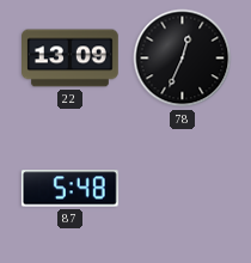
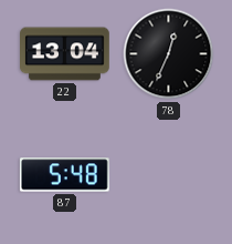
22: 13:09 -> 13:04 (65, 54)
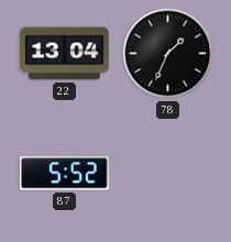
78: 12:34 -> 1:34 (168, 54)
87: 5:48 -> 5:52 (64, 174)
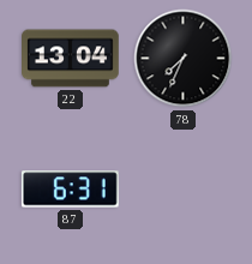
78: 1:34 -> 7:34 (184, 59)
87: 5:52 -> 6:31 (70, 190)
